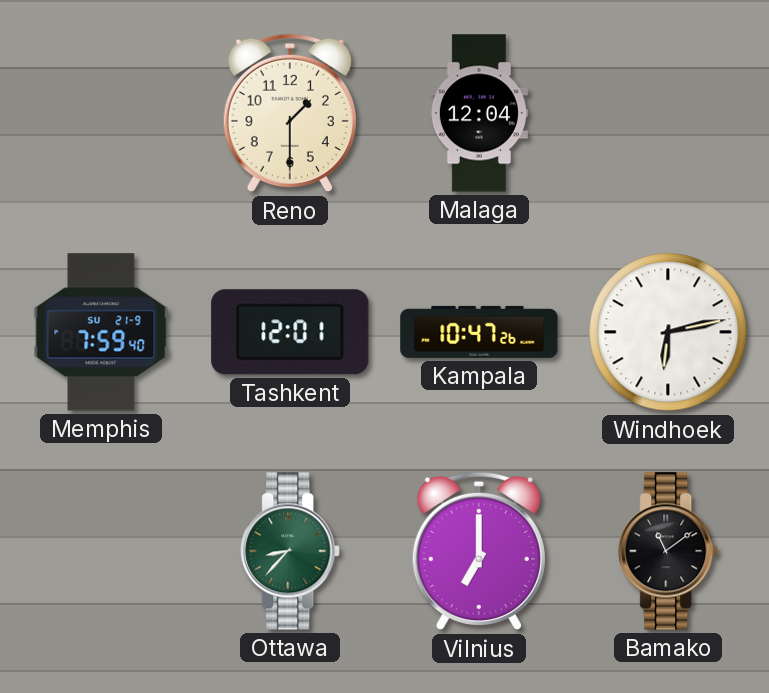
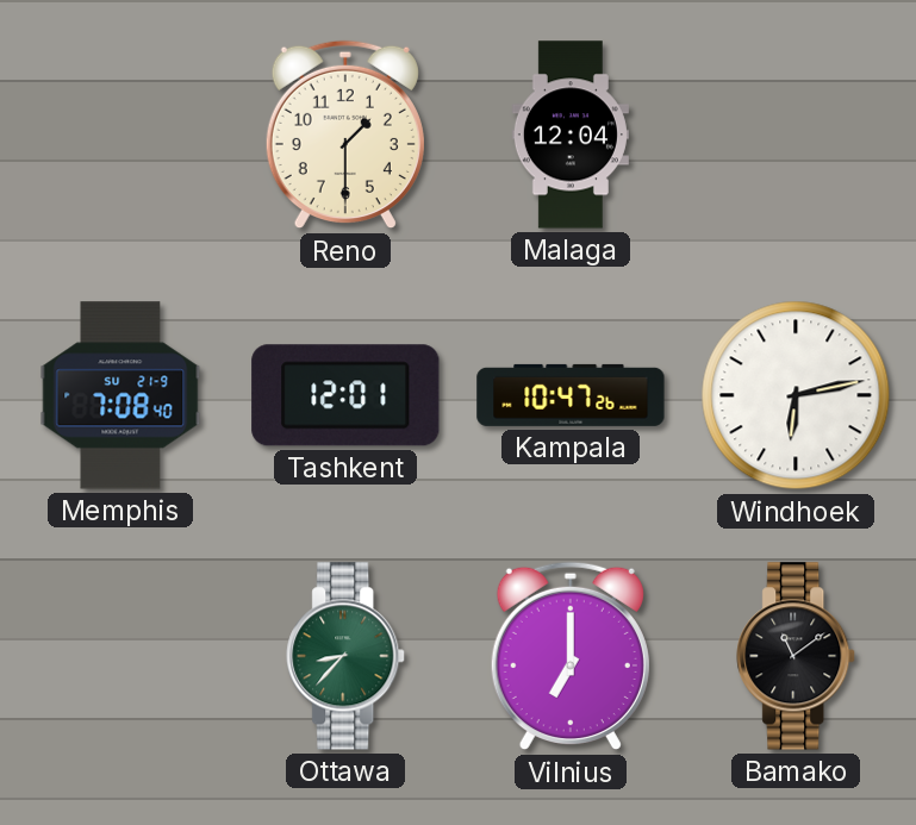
Memphis: 7:59 -> 7:08 (120, 395)
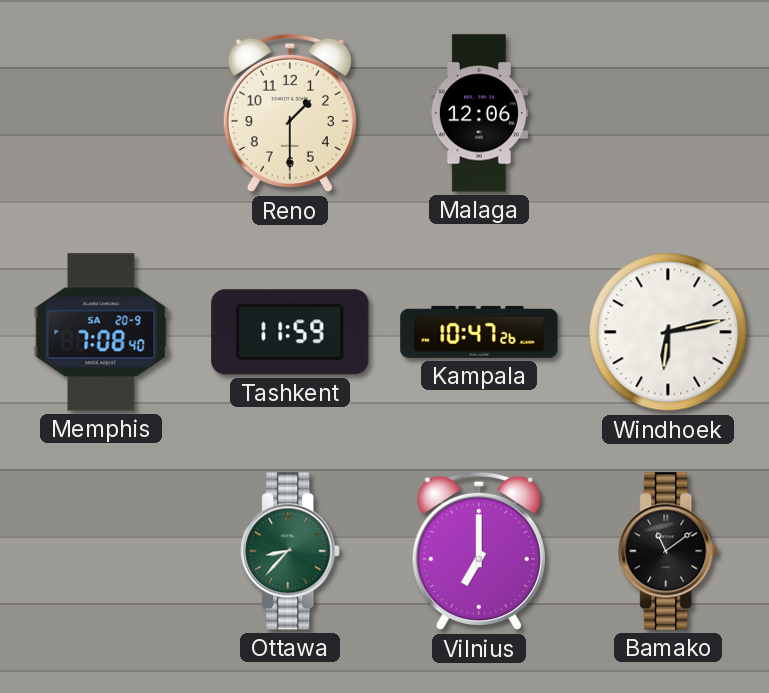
Malaga: 12:04 -> 12:06 (479, 113)
Memphis date: SU 21-9 -> SA 20-9 (101, 332)
Tashkent: 12:01 -> 11:59 (290, 332)
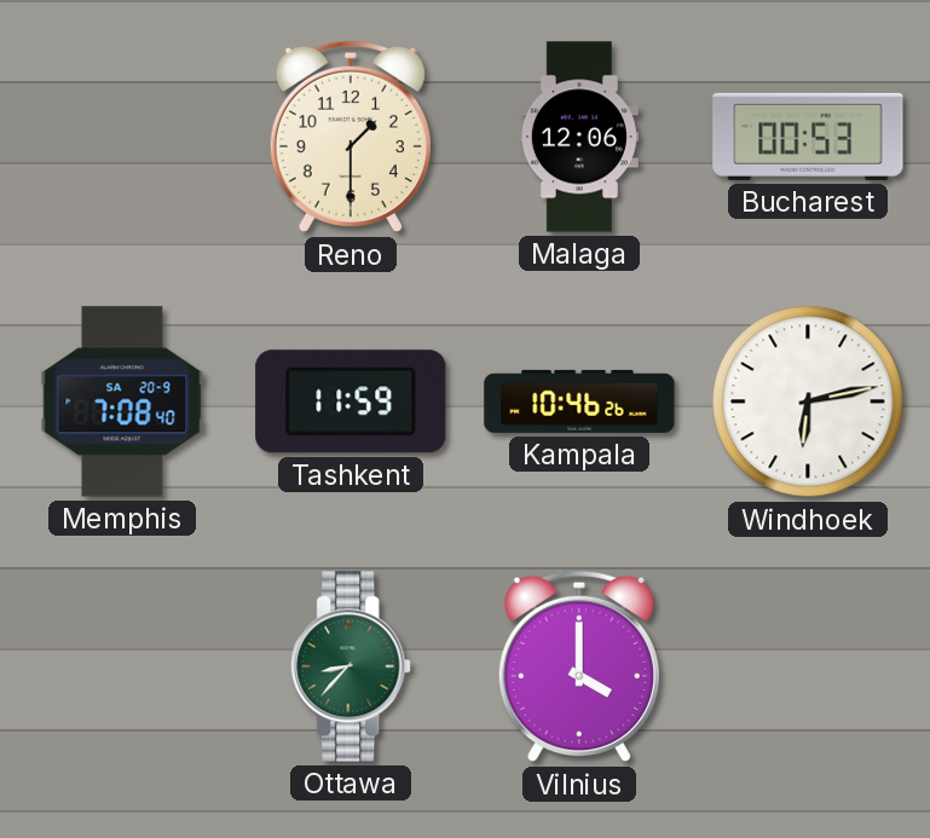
Bucharest: none -> 00:53 (808, 137)
Kampala: 10:47 -> 10:46 (579, 401)
Vilnius: 7:00 -> 4:00 (579, 666)
Bamako: 11:09 -> none (669, 551)
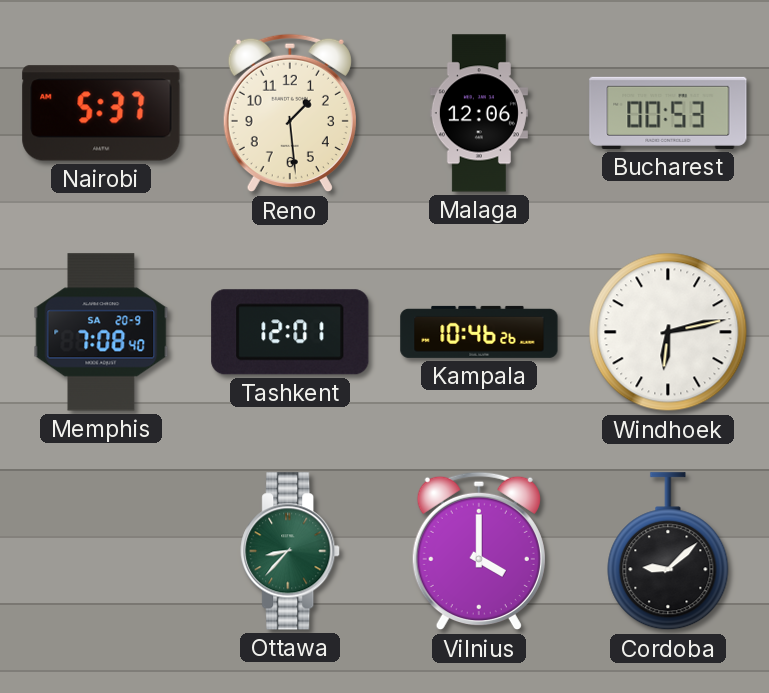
Nairobi: none -> 5:37 (101, 113)
Reno: 1:30 -> 1:29 (290, 113)
Tashkent: 11:59 -> 12:01 (290, 332)
Cordoba: none -> 9:08 (668, 552)
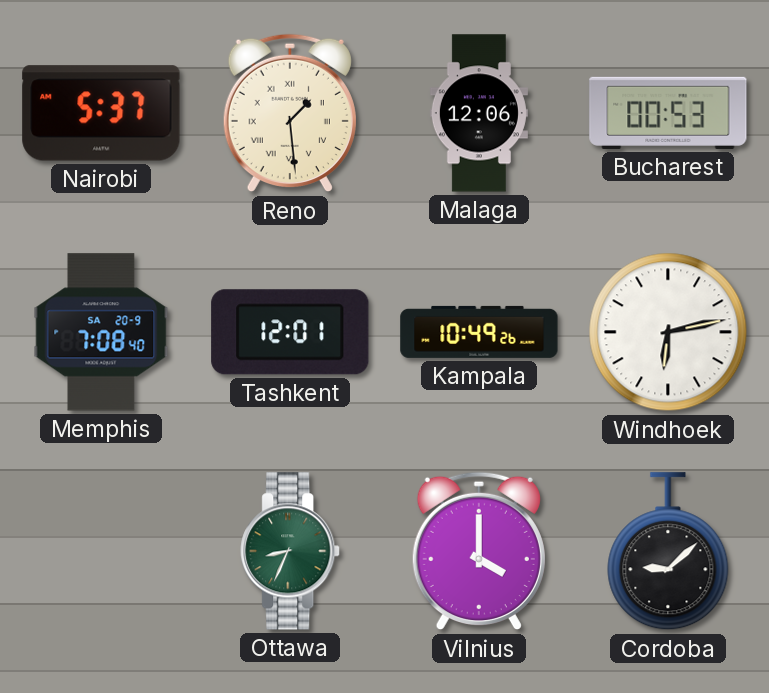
Reno numerals: Arabic -> Roman (290, 113)
Kampala: 10:46 -> 10:49 (479, 332)
Ottawa: 8:37 -> 8:34 (291, 551)
